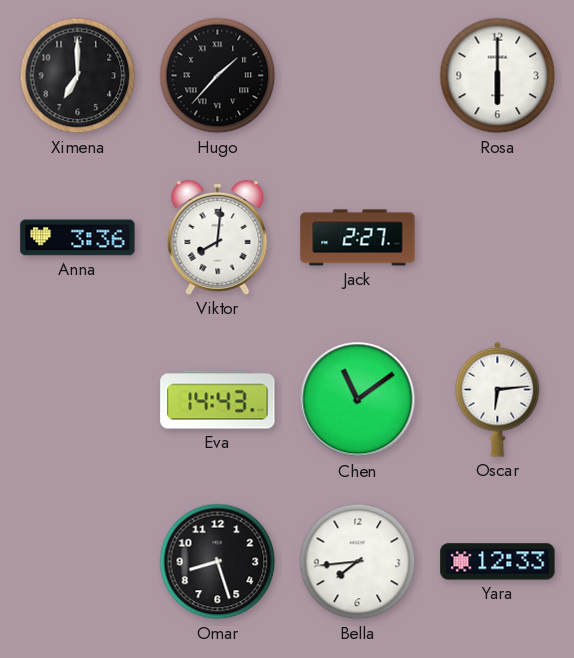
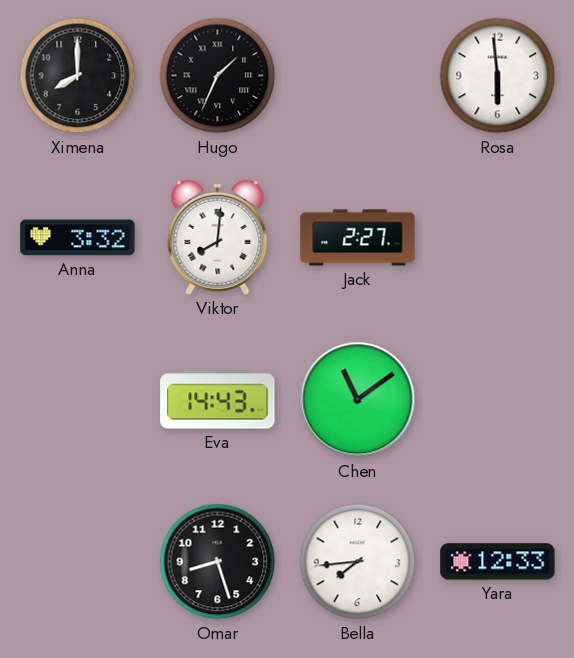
Ximena: 7:00 -> 8:00 (78, 76)
Hugo: 1:37 -> 1:34 (218, 76)
Rosa: 6:00 -> 5:59 (498, 76)
Anna: 3:36 -> 3:32 (78, 238)
Oscar: 6:14 -> none (498, 399)
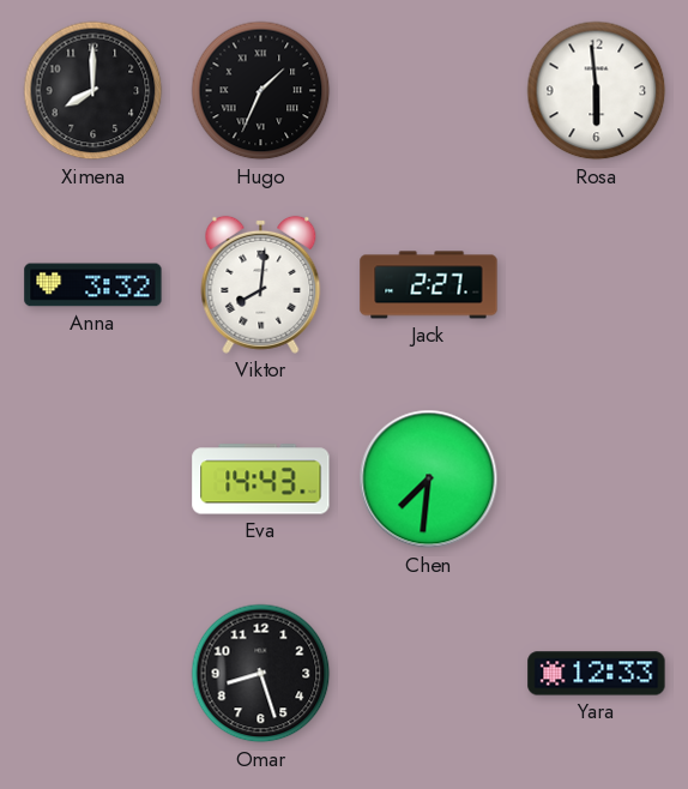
Chen: 11:09 -> 7:31 (429, 480)
Bella: 7:44 -> none (358, 562)
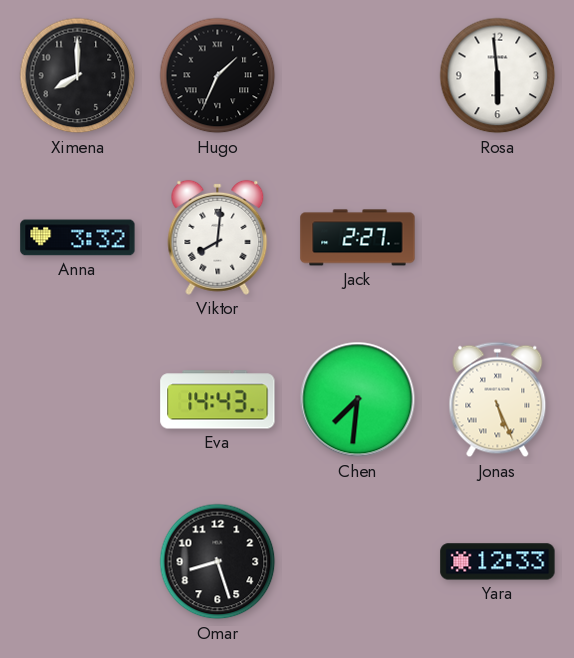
Jonas: none -> 5:26 (498, 400)
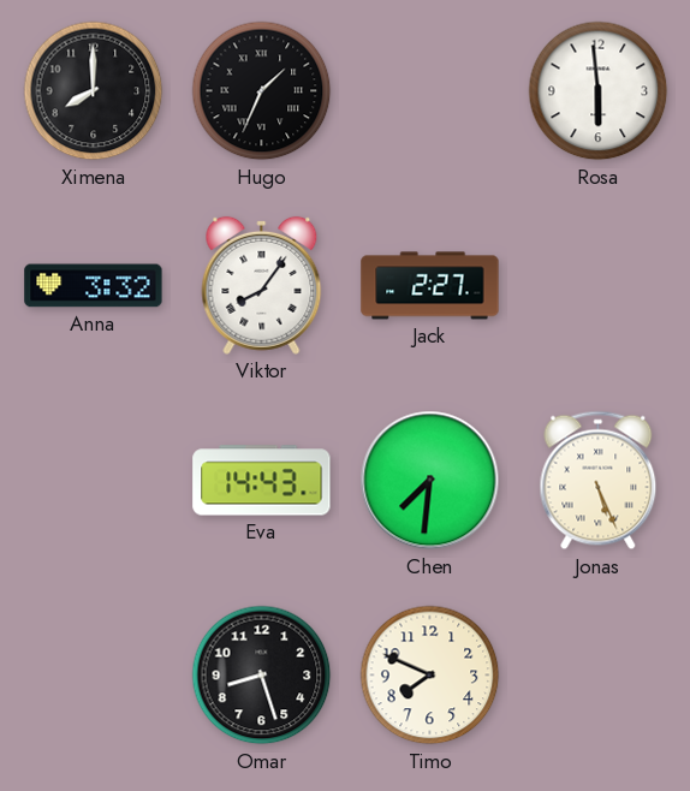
Viktor: 8:01 -> 8:06 (262, 285)
Timo: none -> 7:49 (430, 676)
Yara: 12:33 -> none (498, 562)
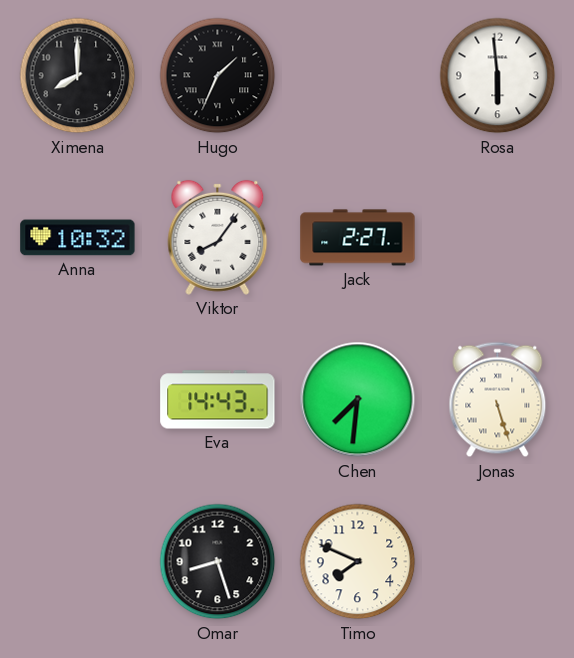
Anna: 3:32 -> 10:32 (78, 238)
Jonas: 5:26 -> 5:27 (498, 400)
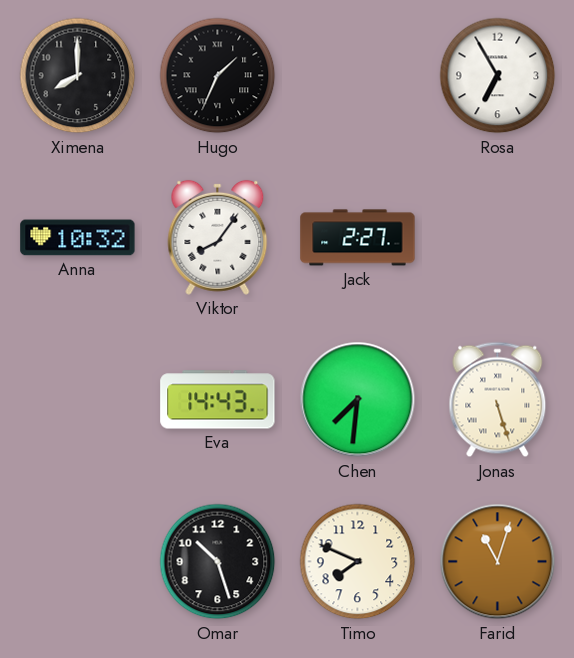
Rosa: 5:59 -> 6:55 (498, 76)
Omar: 8:27 -> 10:27 (218, 562)
Farid: none -> 11:03 (498, 562)
